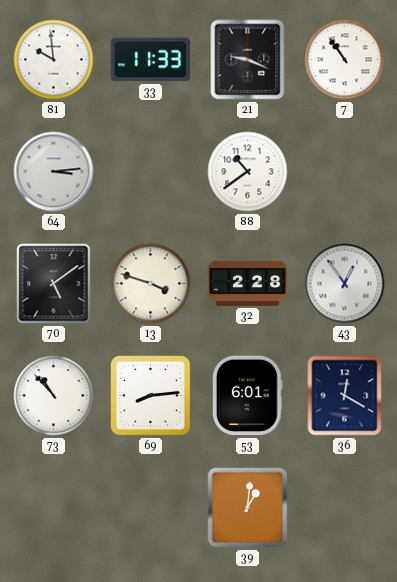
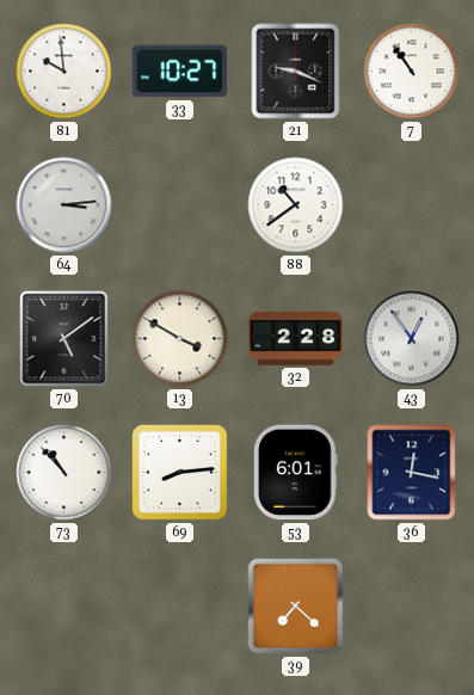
33: 11:33 -> 10:27 (180, 72)
13: 3:48 -> 3:50 (180, 339)
36: 12:20 -> 12:17 (412, 473)
39: 1:01 -> 7:22 (296, 607)
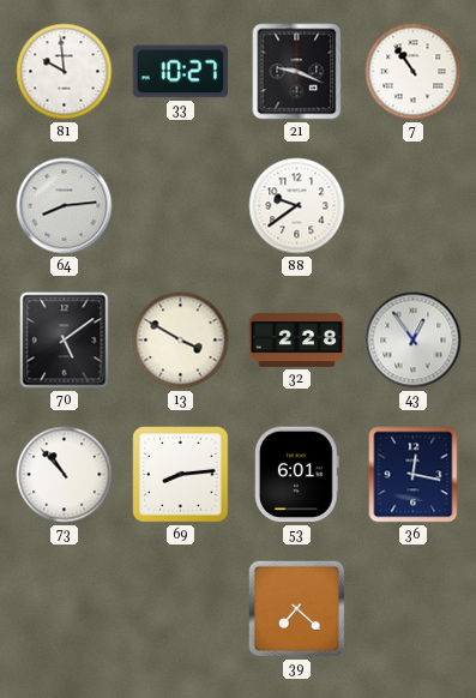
64: 3:14 -> 8:14 (65, 206)
88: 10:39 -> 9:39 (297, 206)
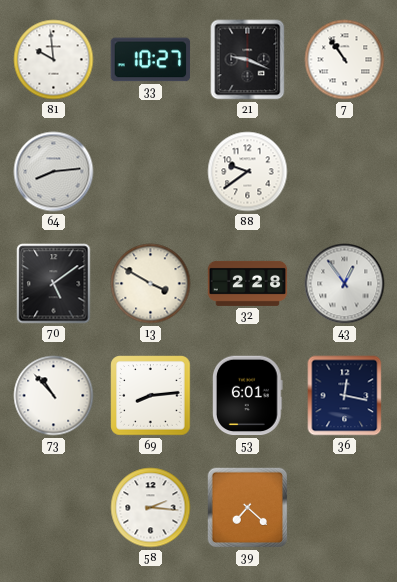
58: none -> 2:16 (151, 508)
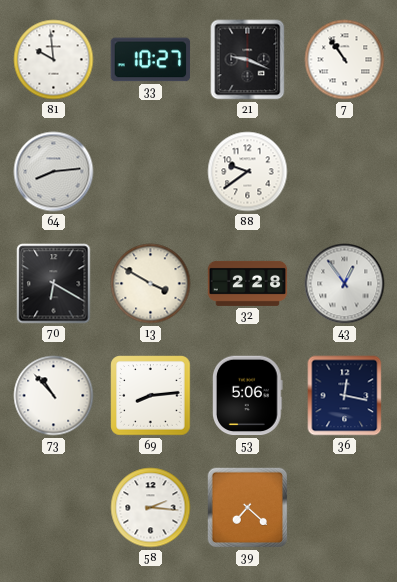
70: 5:09 -> 6:20 (54, 284)
53: 6:01 -> 5:06 (248, 396)
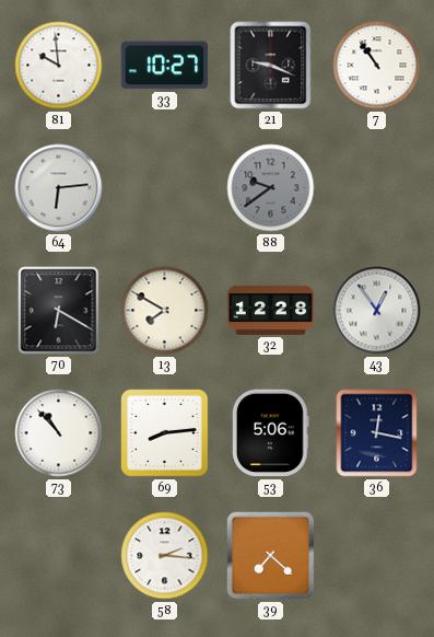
64: 8:14 -> 6:14 (59, 188)
88 dial: white -> grey (271, 188)
13: 3:50 -> 7:50 (165, 311)
32: 2:28 -> 12:28 (271, 310)
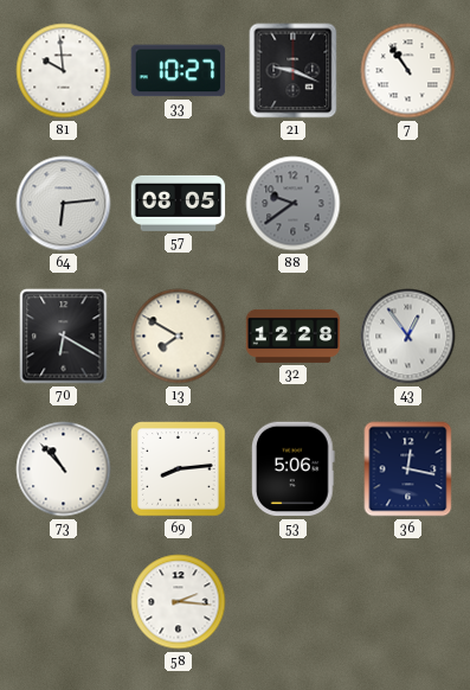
57: none -> 08:05 (179, 203)
39: 7:22 -> none (271, 556)
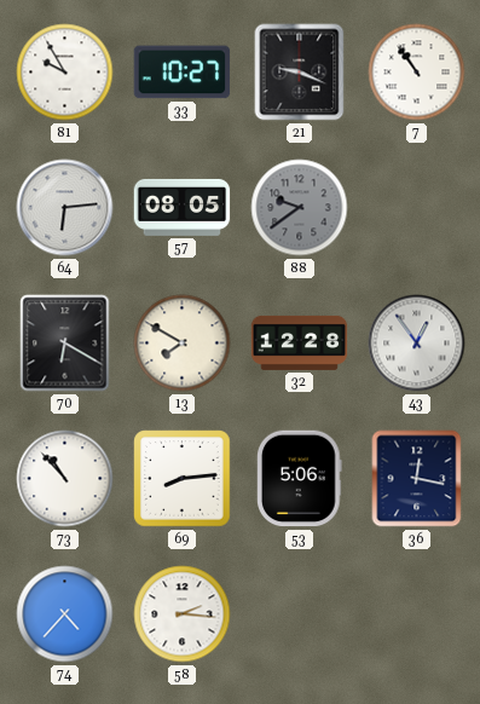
81: 9:59 -> 9:55 (65, 73)
74: none -> 4:37 (65, 614)
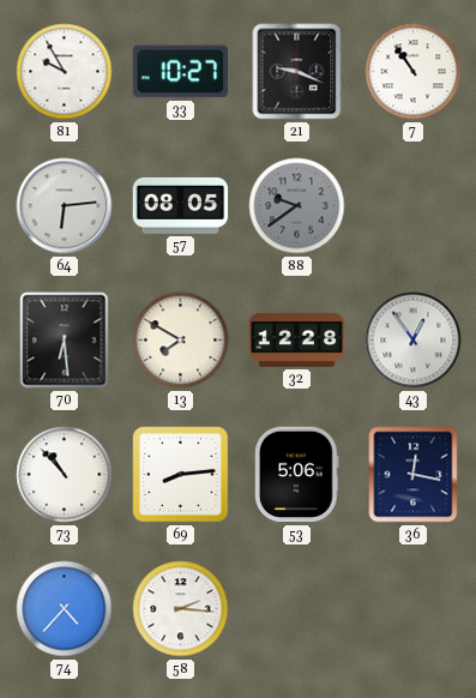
70: 6:20 -> 6:29 (65, 341)
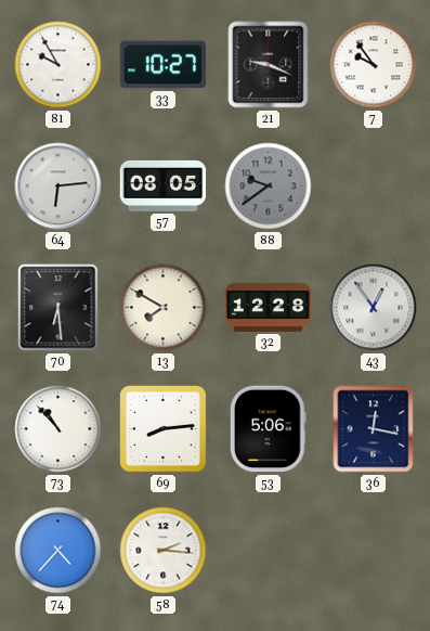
7: 10:54 -> 9:54 (374, 65)
